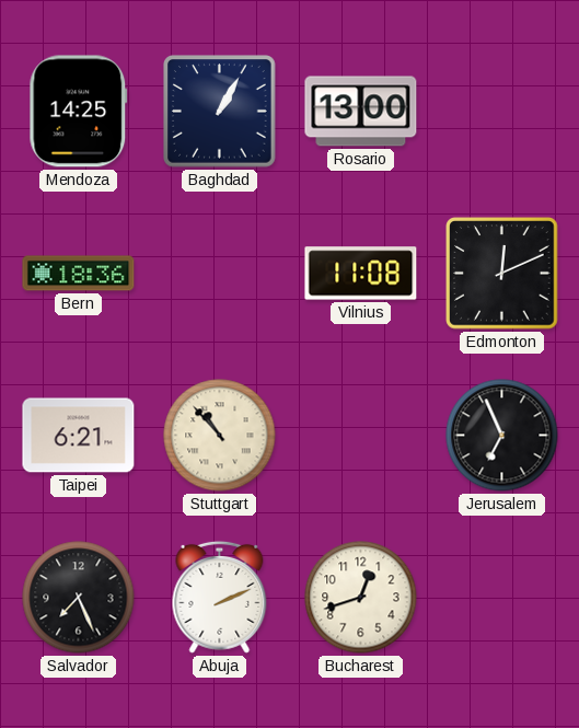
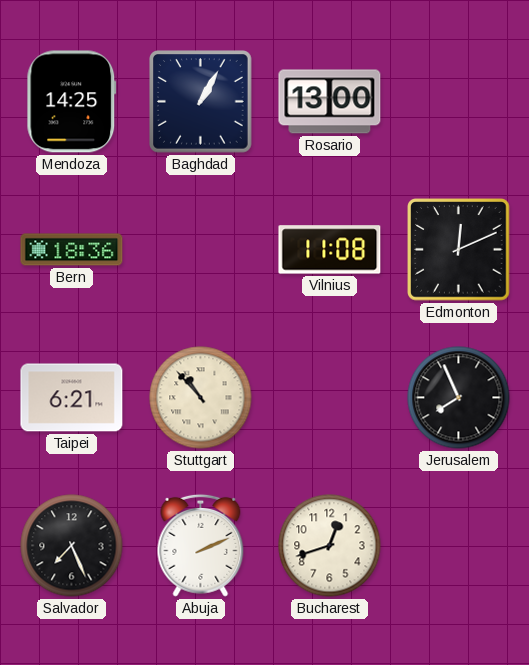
Jerusalem: 6:56 -> 7:56 (459, 398)
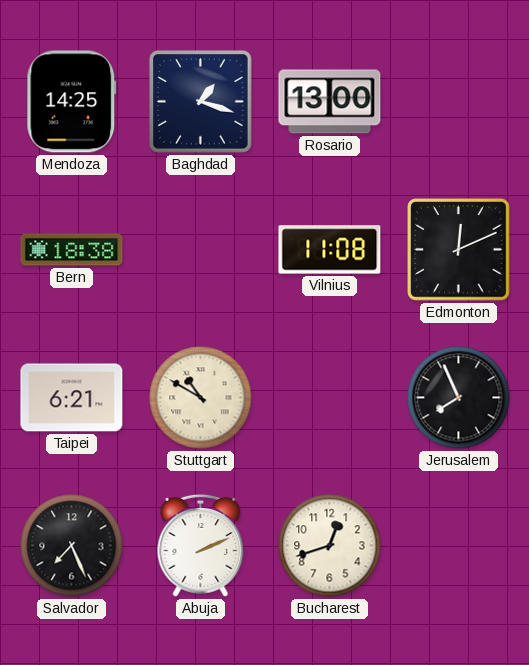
Baghdad: 1:05 -> 1:18 (201, 102)
Bern: 18:36 -> 18:38 (72, 250)
Stuttgart: 10:53 -> 10:50 (201, 398)
